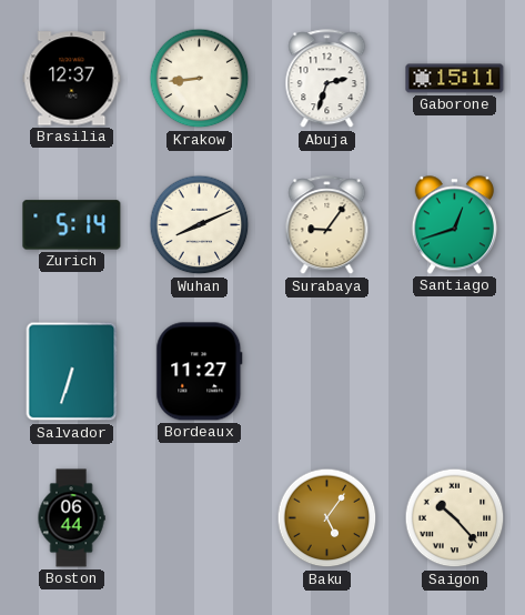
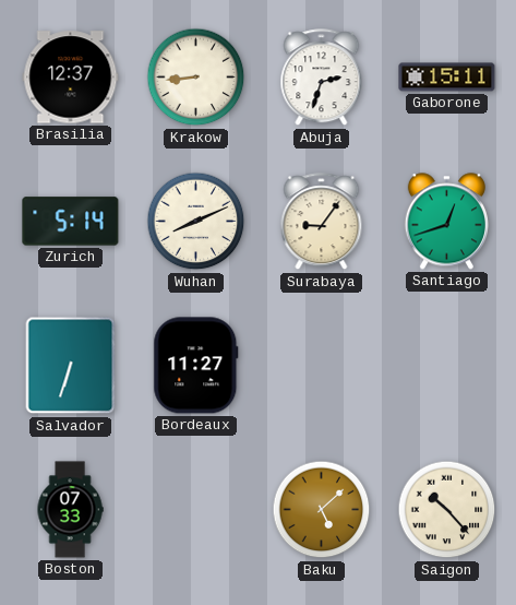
Boston: 06:44 -> 07:33 (70, 510)
Baku: 5:06 -> 5:08 (322, 510)
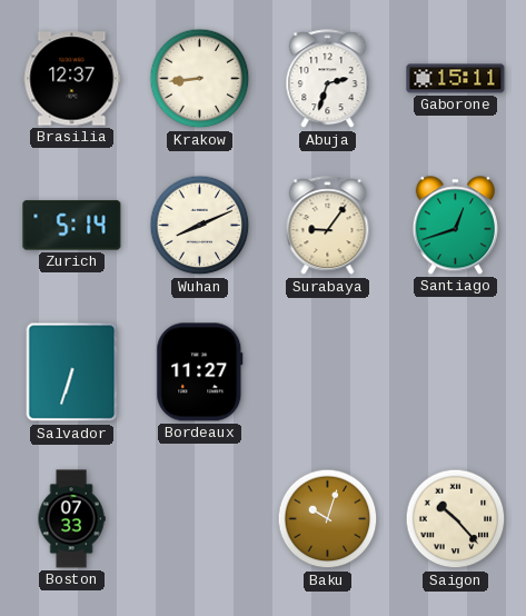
Baku: 5:08 -> 10:03 (328, 519)
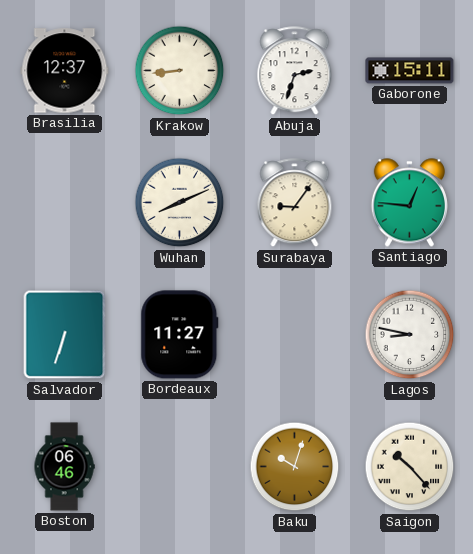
Zurich: 5:14 -> none (72, 226)
Santiago: 12:42 -> 12:46 (409, 203)
Lagos: none -> 8:47 (410, 335)
Boston: 07:33 -> 06:46 (64, 467)
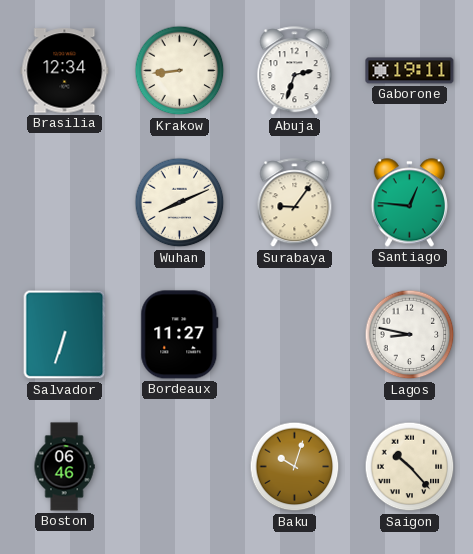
Brasilia: 12:37 -> 12:34 (65, 71)
Gaborone: 15:11 -> 19:11 (410, 71)
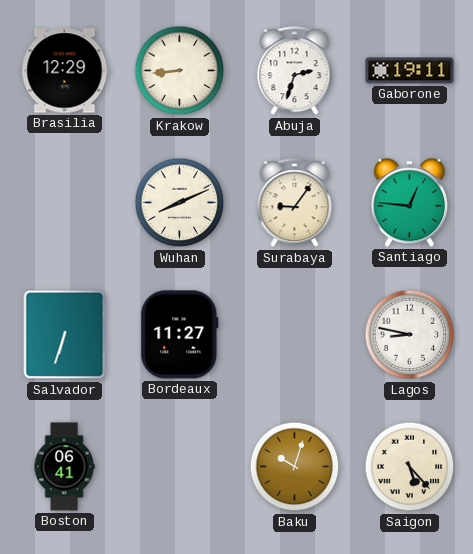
Brasilia: 12:34 -> 12:29 (65, 71)
Boston: 06:46 -> 06:41 (64, 467)
Saigon: 10:23 -> 5:23 (410, 467)
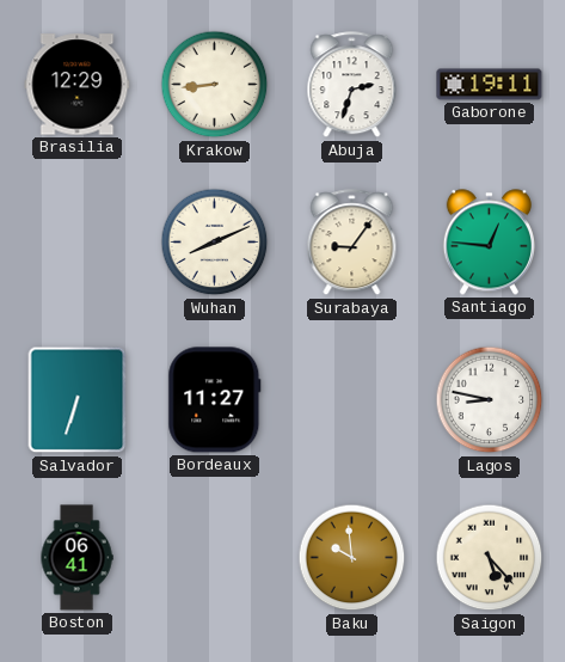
Baku: 10:03 -> 9:59 (352, 558)
